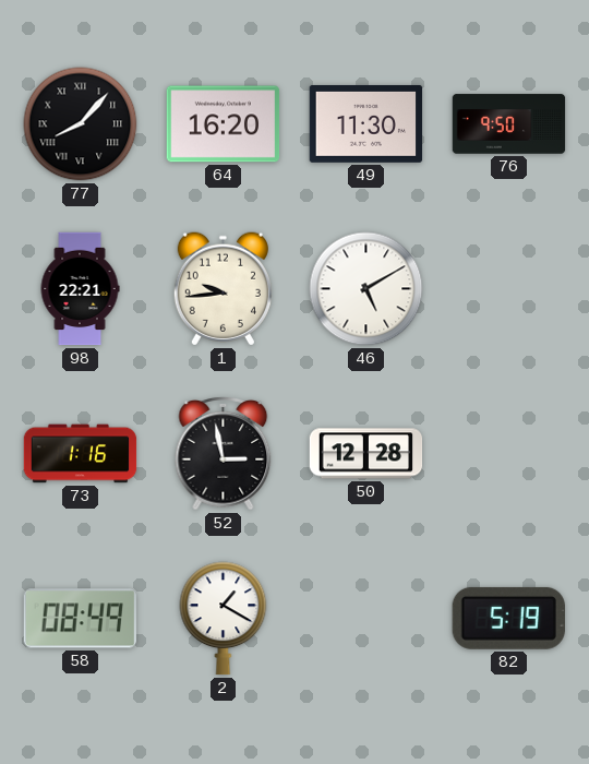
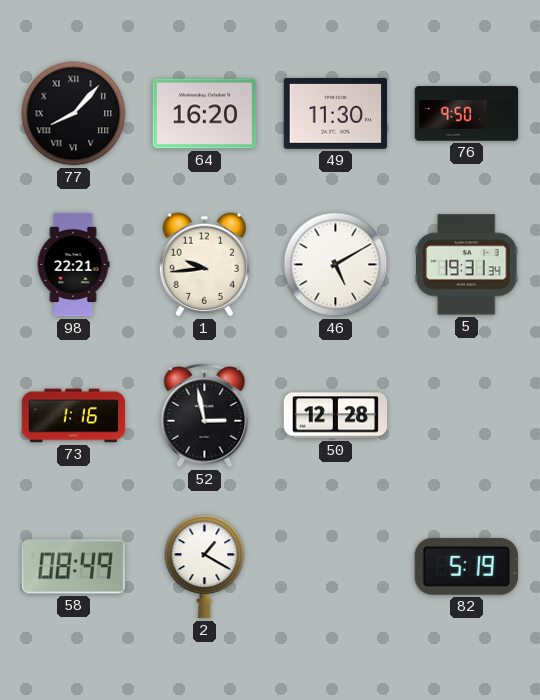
5: none -> 19:31 (467, 265)
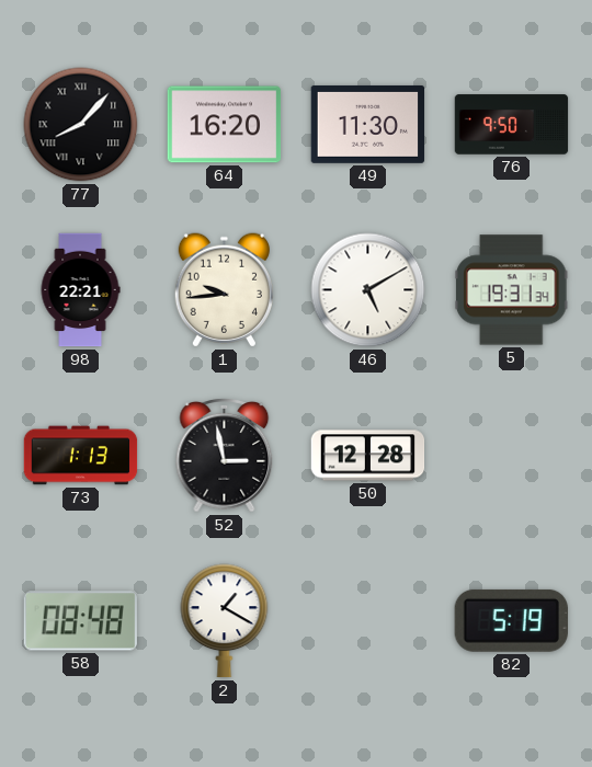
73: 1:16 -> 1:13 (81, 456)
58: 08:49 -> 08:48 (80, 621)
